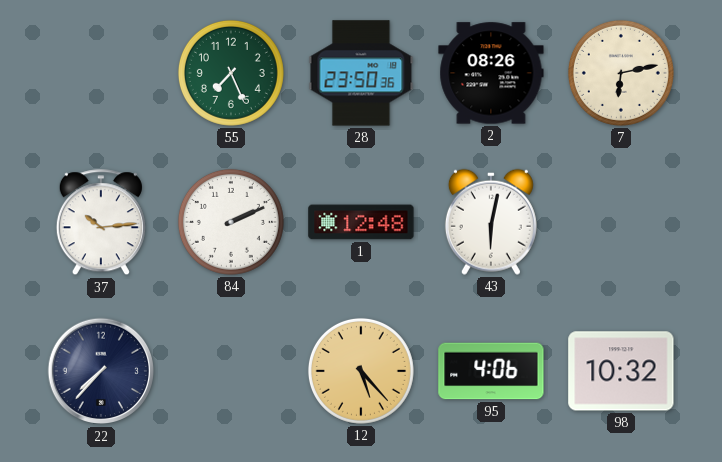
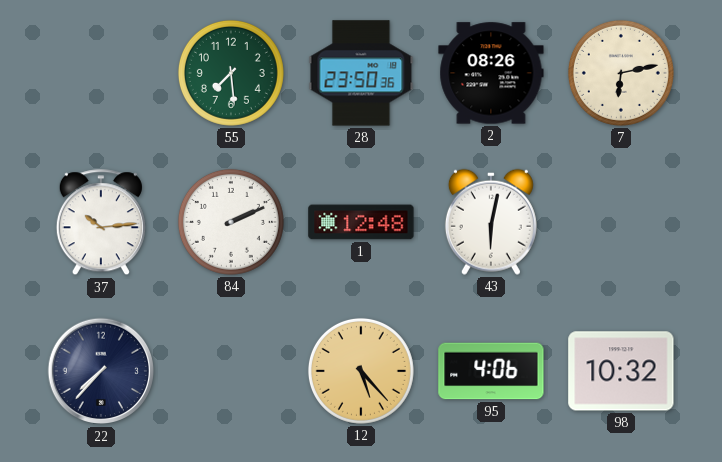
55: 7:26 -> 7:29 (231, 73)
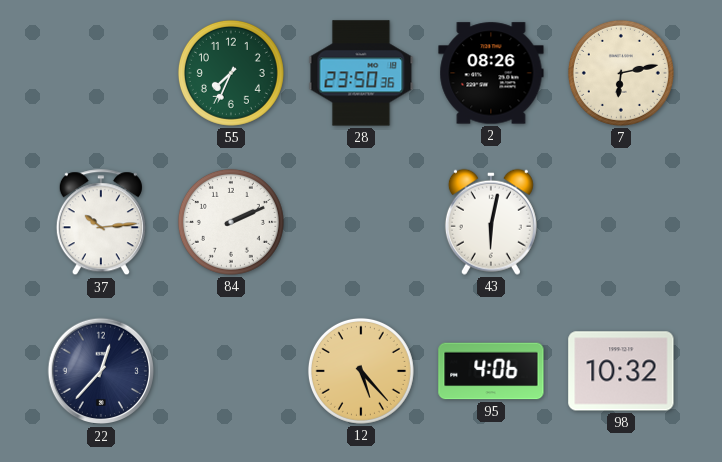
55: 7:29 -> 7:34 (231, 73)
1: 12:48 -> none (361, 222)
22: 7:37 -> 12:37 (101, 371)
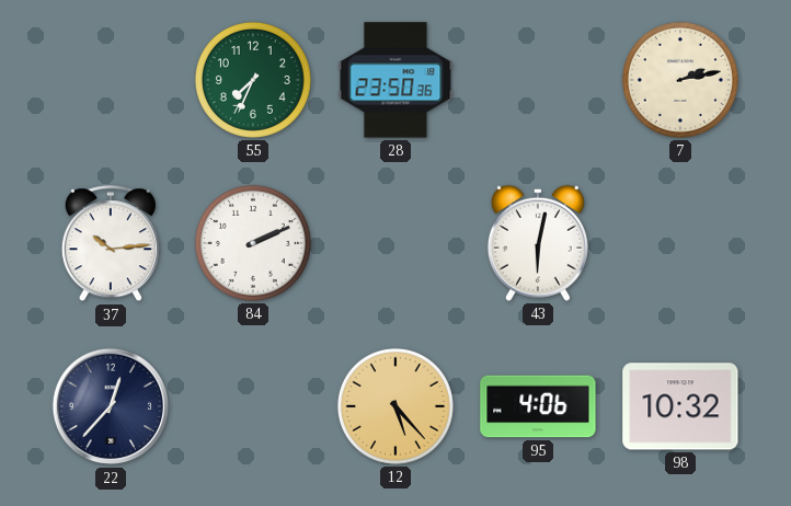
2: 08:26 -> none (491, 73)
7: 6:13 -> 2:13 (680, 80)
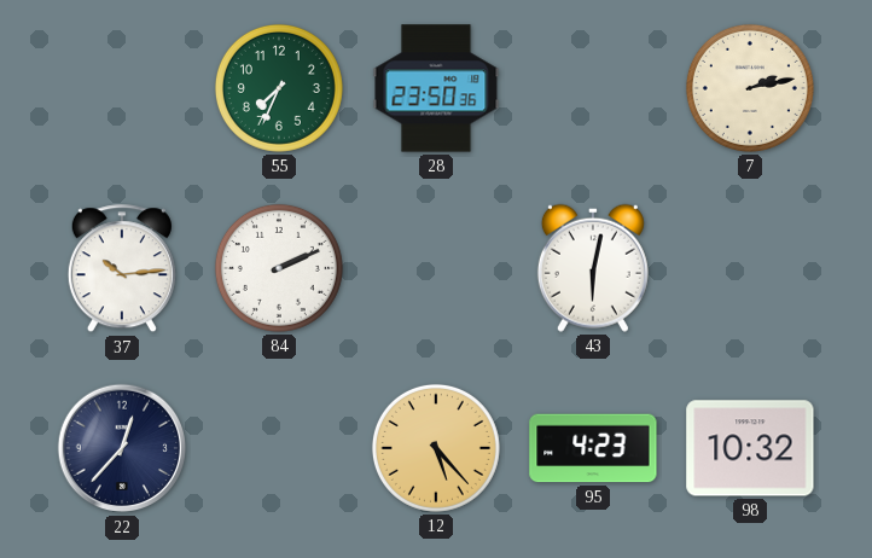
95: 4:06 -> 4:23 (593, 448)
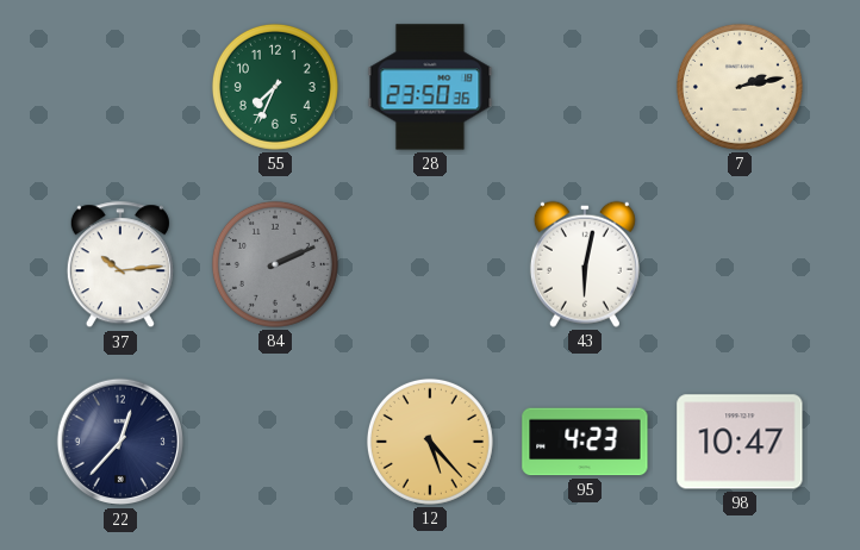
84 dial: white -> grey (275, 264)
98: 10:32 -> 10:47 (740, 442)
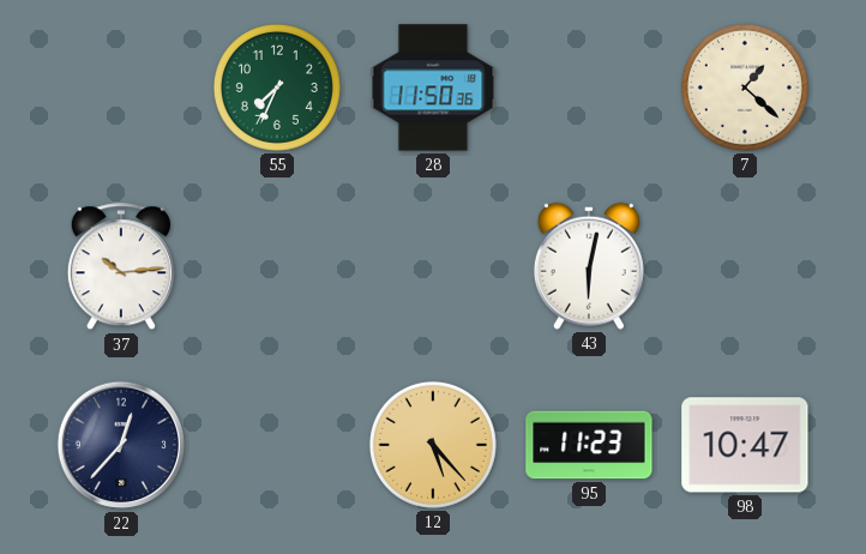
28: 23:50 -> 11:50 (433, 88)
7: 2:13 -> 1:22 (745, 88)
84: 2:11 -> none (275, 264)
95: 4:23 -> 11:23 (589, 445)
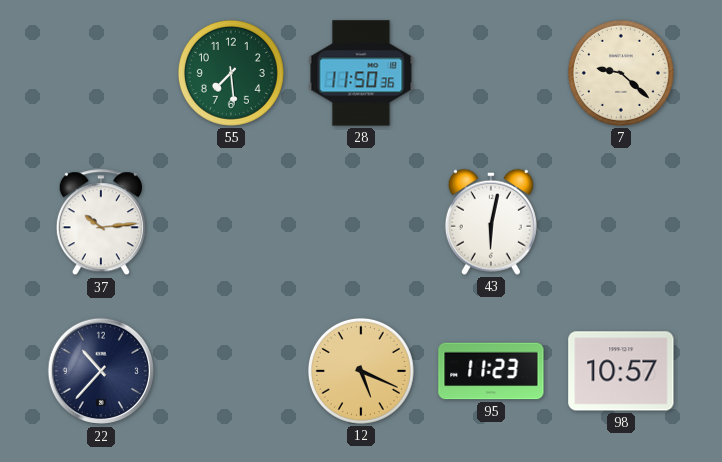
55: 7:34 -> 7:29 (231, 73)
7: 1:22 -> 9:22 (621, 73)
22: 12:37 -> 10:37 (101, 371)
12: 5:23 -> 5:19 (361, 371)
98: 10:47 -> 10:57 (621, 371)
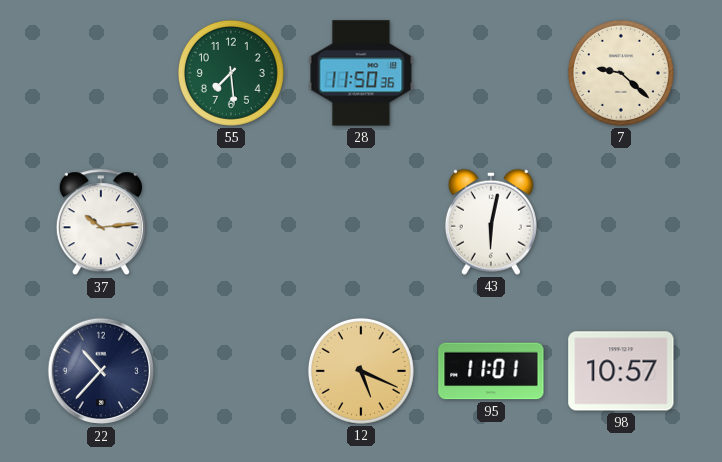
95: 11:23 -> 11:01 (491, 371)
